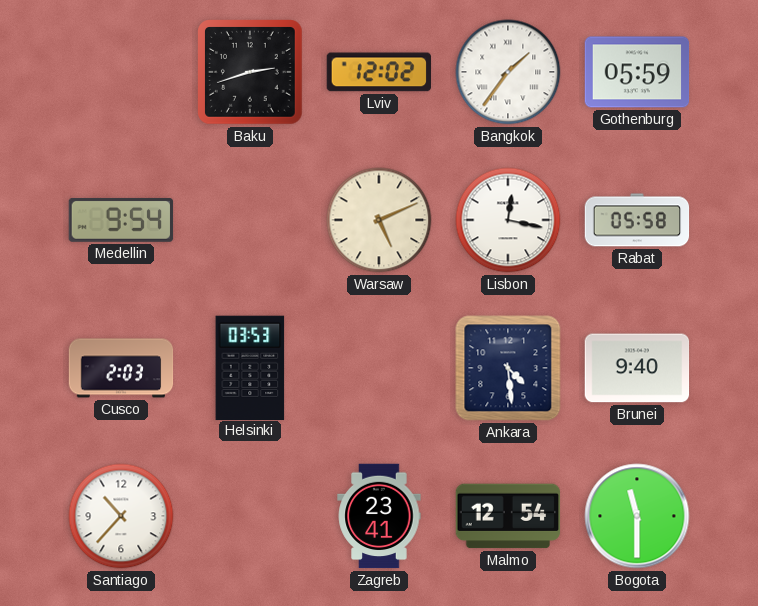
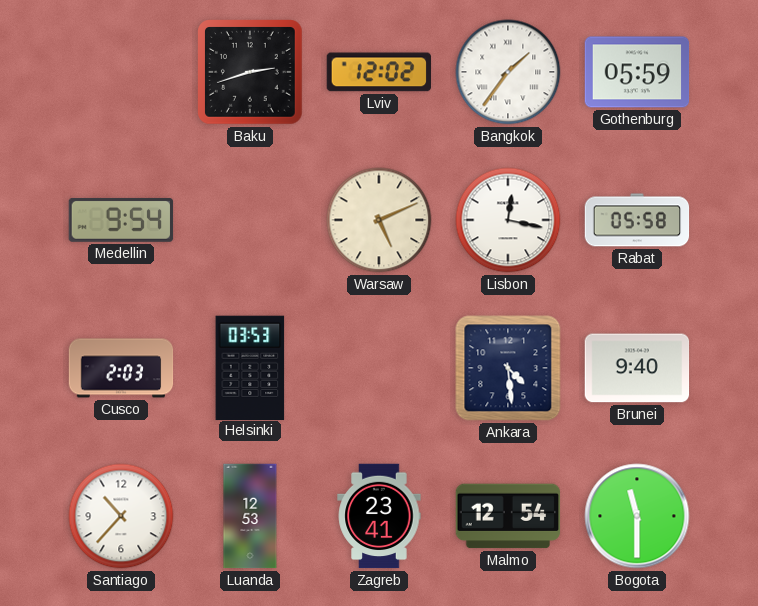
Luanda: none -> 12:53 (250, 516)
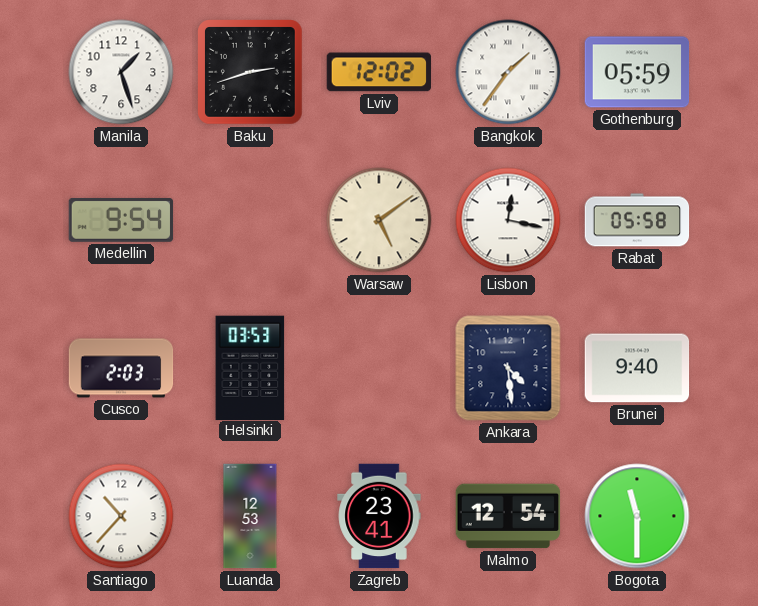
Manila: none -> 1:27 (121, 72)
Warsaw: 5:11 -> 5:09 (379, 220)
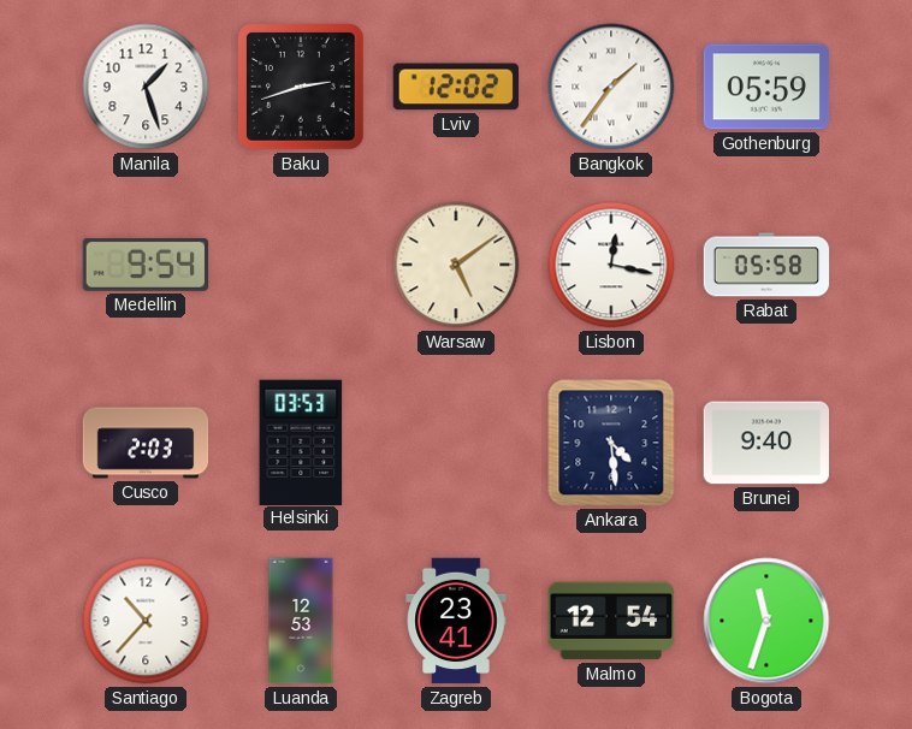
Bogota: 11:30 -> 11:33 (766, 621)
